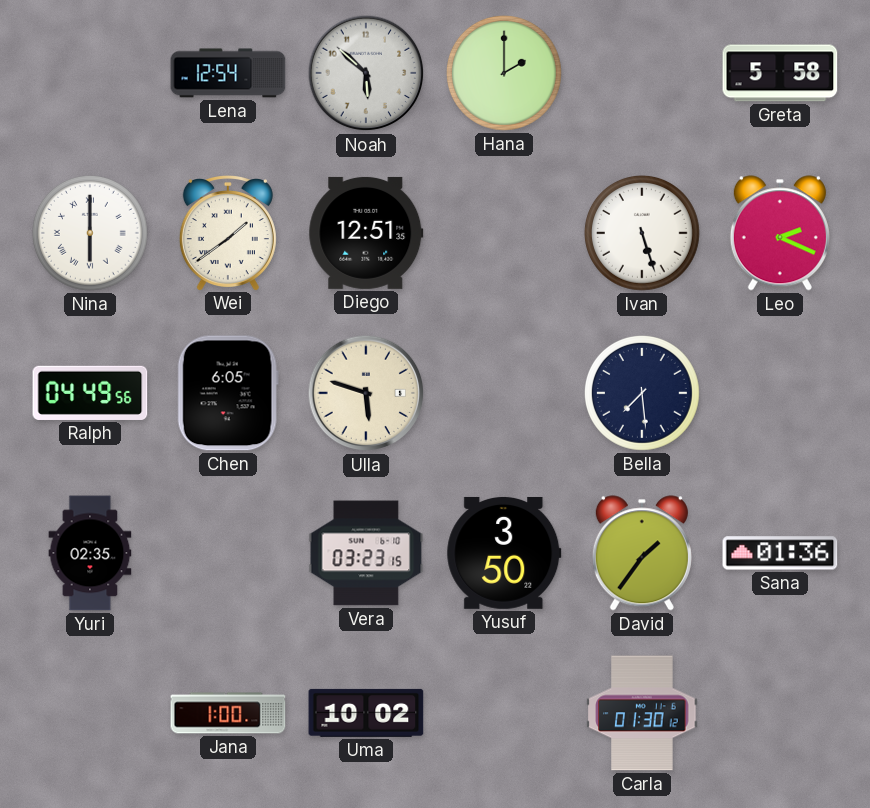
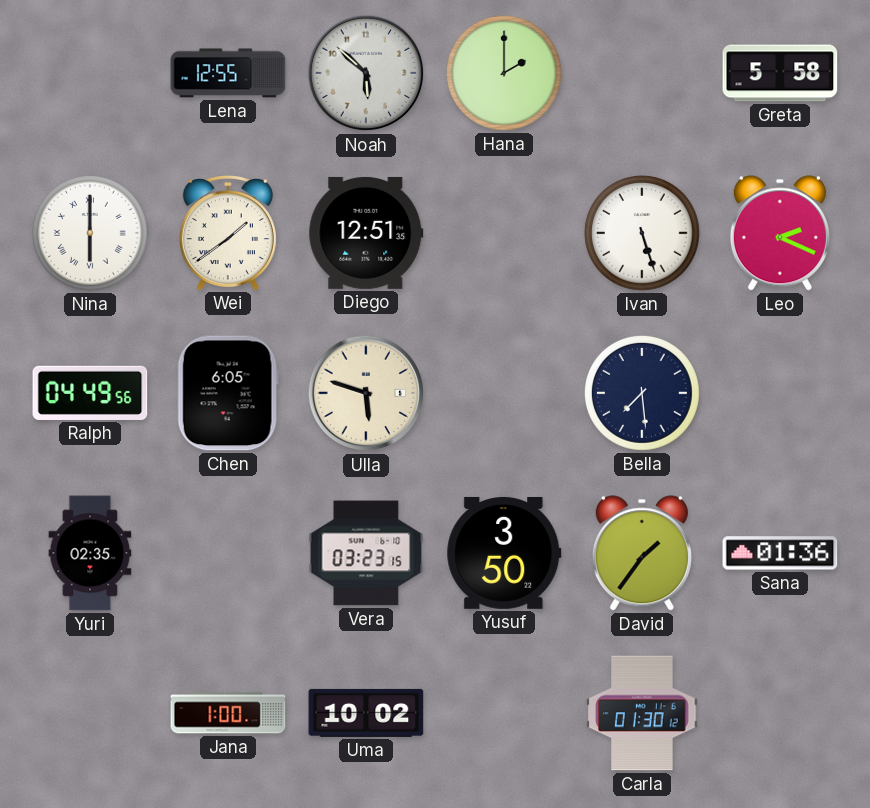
Lena: 12:54 -> 12:55 (228, 73)
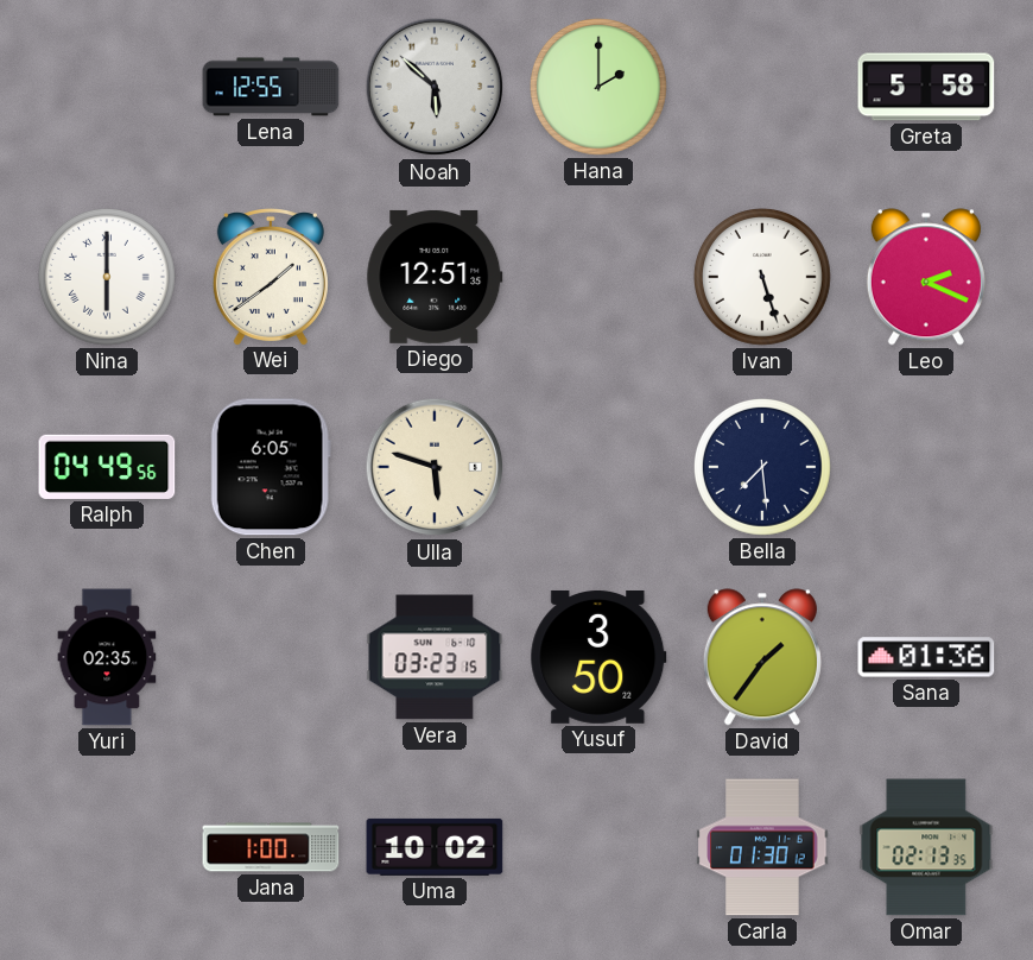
Omar: none -> 02:13 (926, 847)
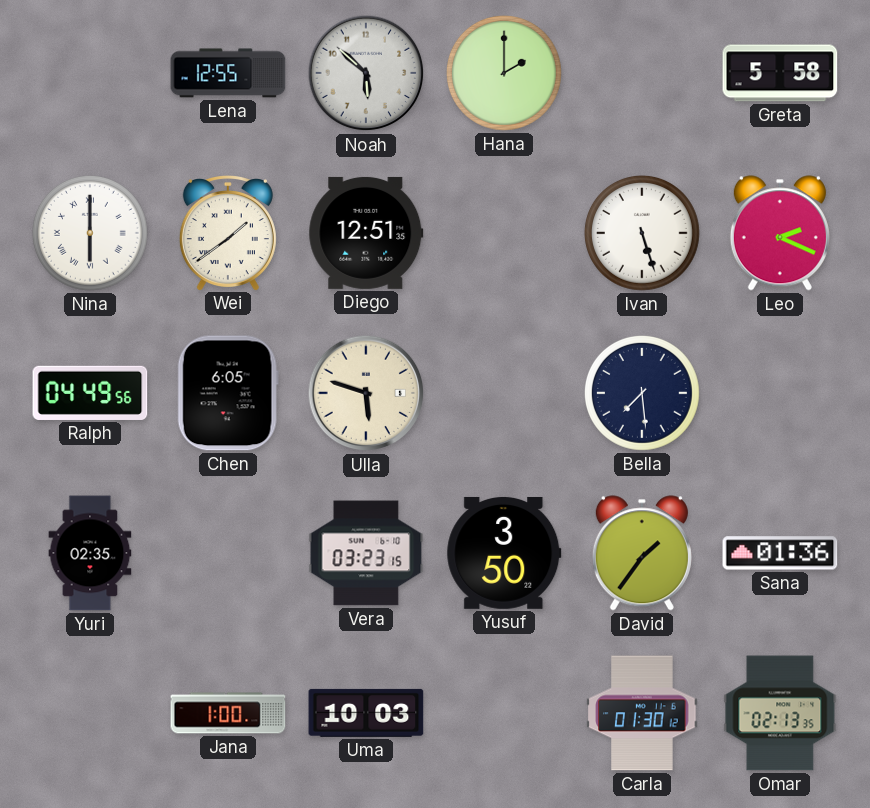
Uma: 10:02 -> 10:03 (366, 713)
